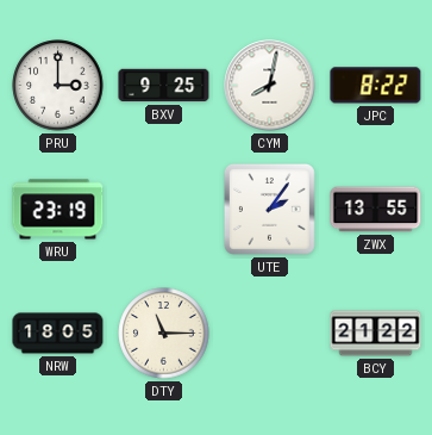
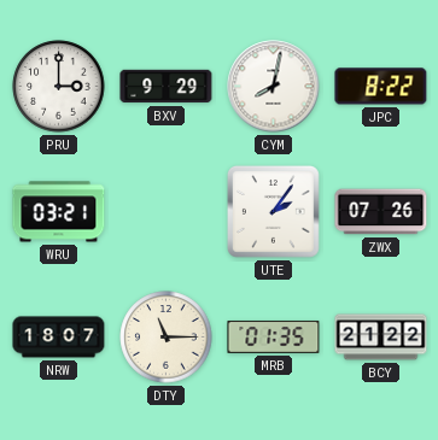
BXV: 9:25 -> 9:29 (167, 87)
WRU: 23:19 -> 03:21 (59, 212)
ZWX: 13:55 -> 07:26 (381, 212)
NRW: 18:05 -> 18:07 (59, 338)
MRB: none -> 01:35 (274, 336)
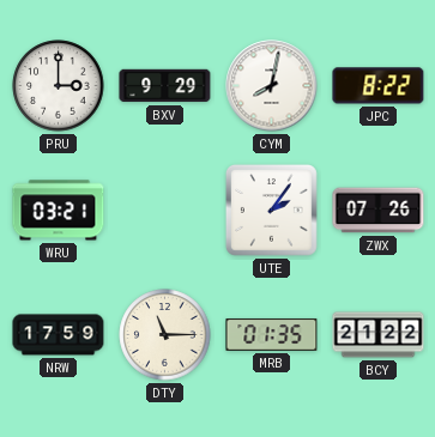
NRW: 18:07 -> 17:59 (59, 335)
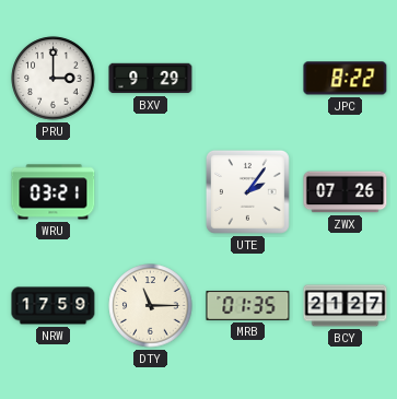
CYM: 8:02 -> none (272, 86)
BCY: 21:22 -> 21:27 (346, 306)
